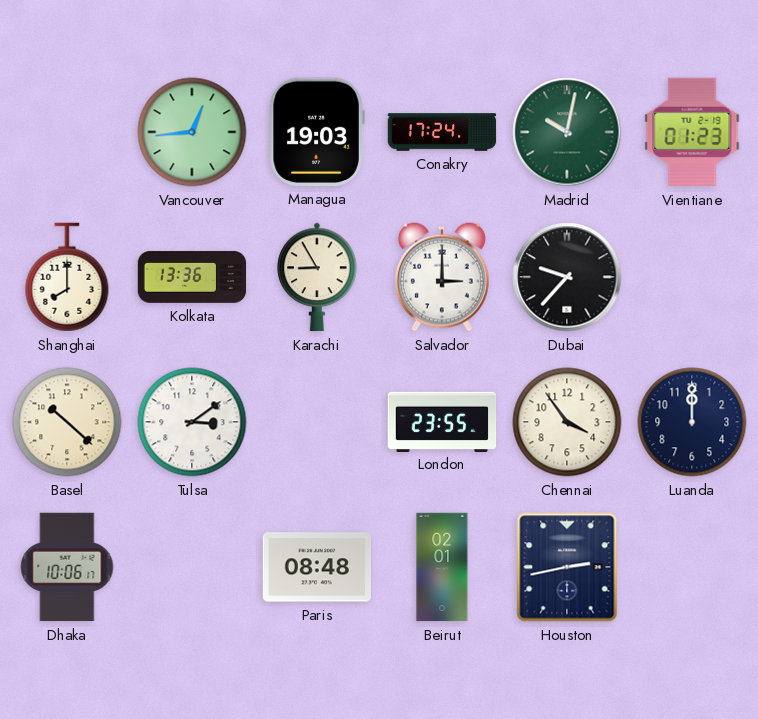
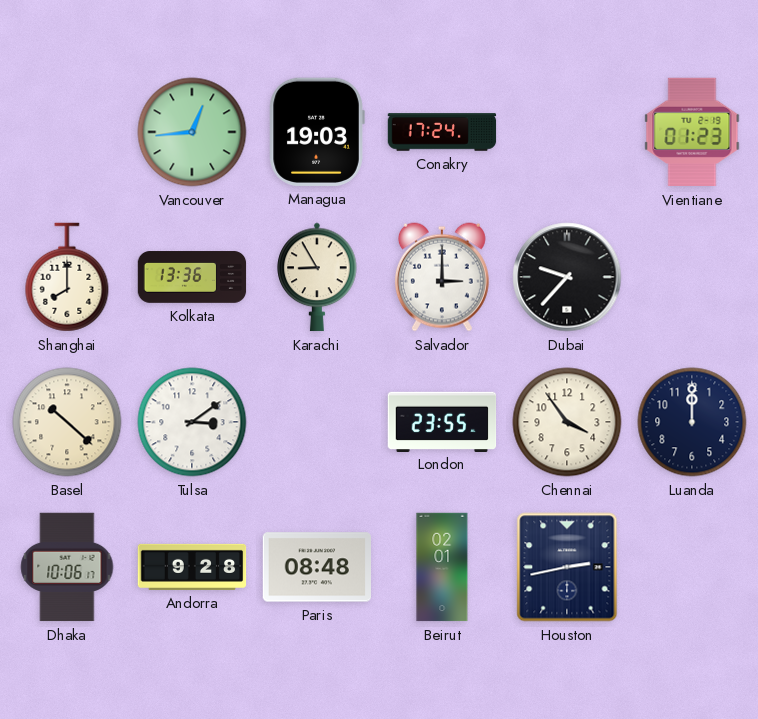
Madrid: 10:02 -> none (567, 132)
Andorra: none -> 9:28 (192, 567)
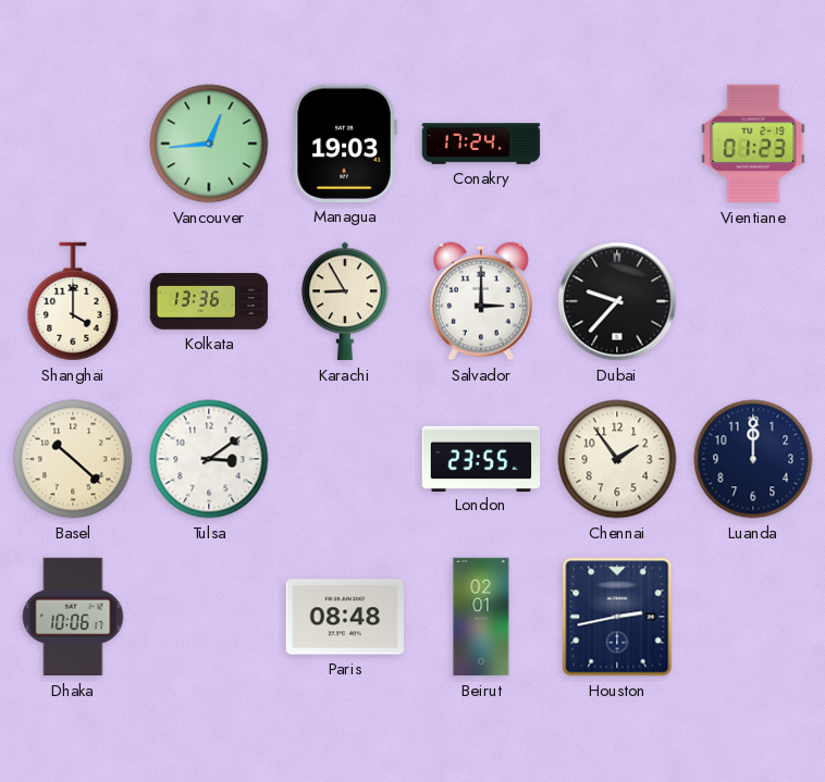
Shanghai: 8:00 -> 4:00 (73, 301)
Chennai: 3:54 -> 1:54 (617, 459)
Andorra: 9:28 -> none (192, 567)
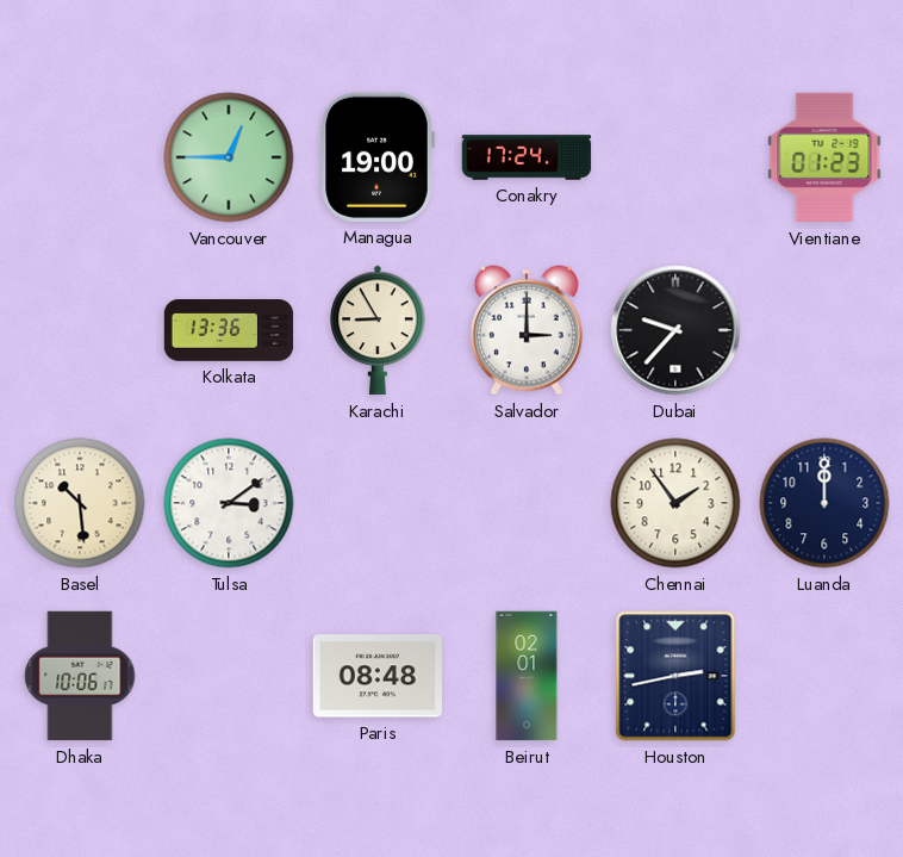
Vancouver: 12:44 -> 12:45 (229, 157)
Managua: 19:03 -> 19:00 (378, 157)
Shanghai: 4:00 -> none (73, 301)
Basel: 10:22 -> 10:29 (80, 503)
London: 23:55 -> none (481, 458)
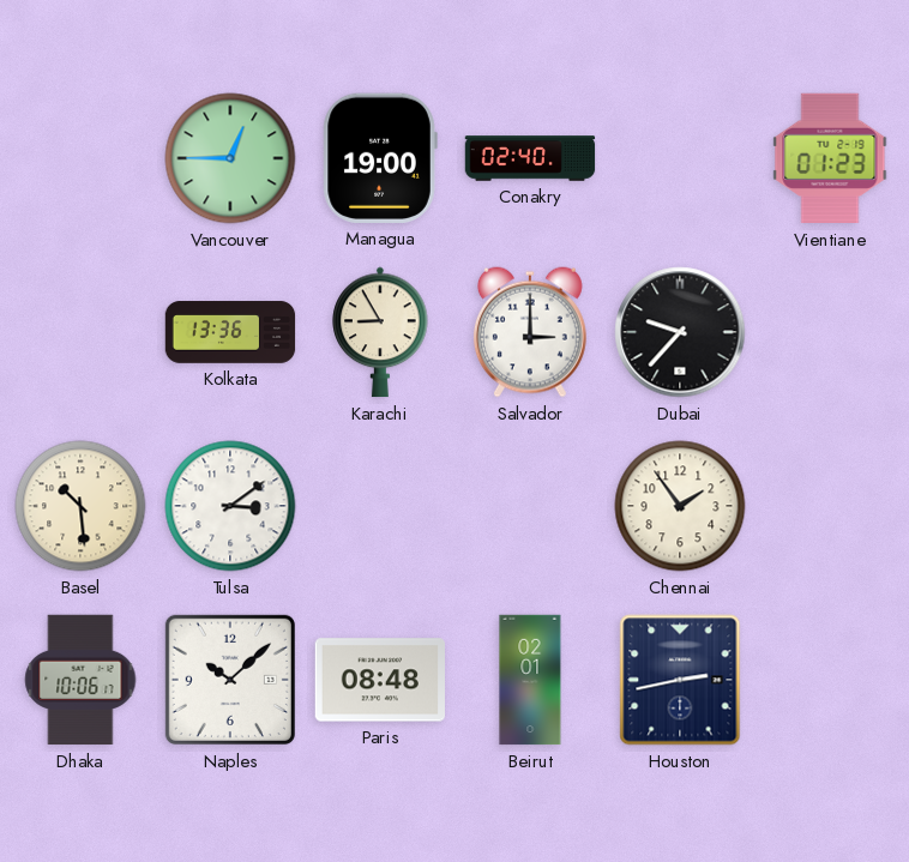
Conakry: 17:24 -> 02:40 (530, 158)
Luanda: 12:00 -> none (824, 503)
Naples: none -> 10:08 (230, 680)
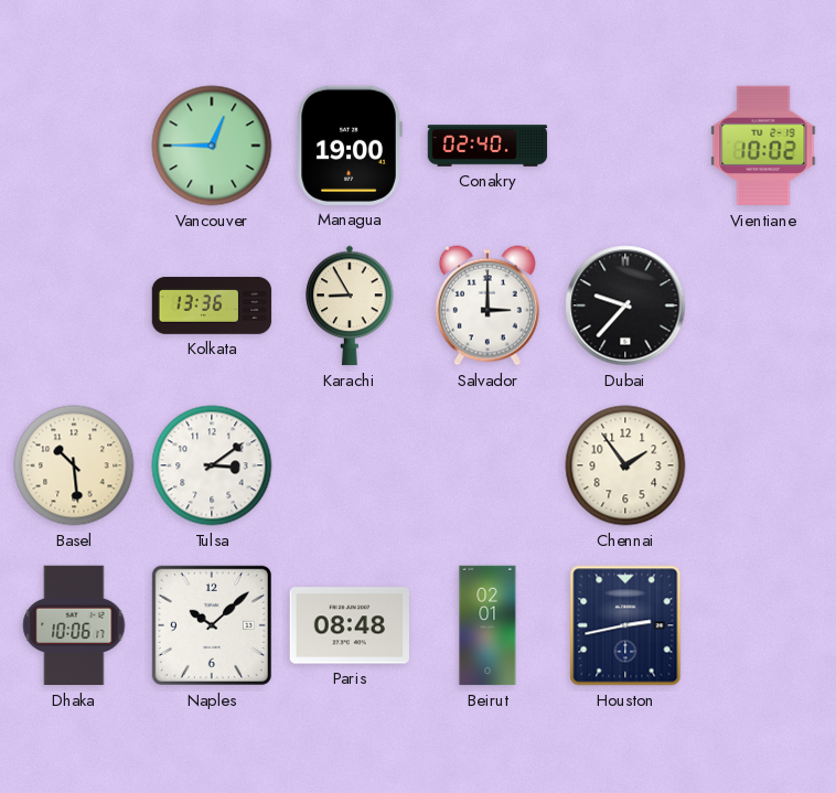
Vientiane: 01:23 -> 10:02 (763, 146)
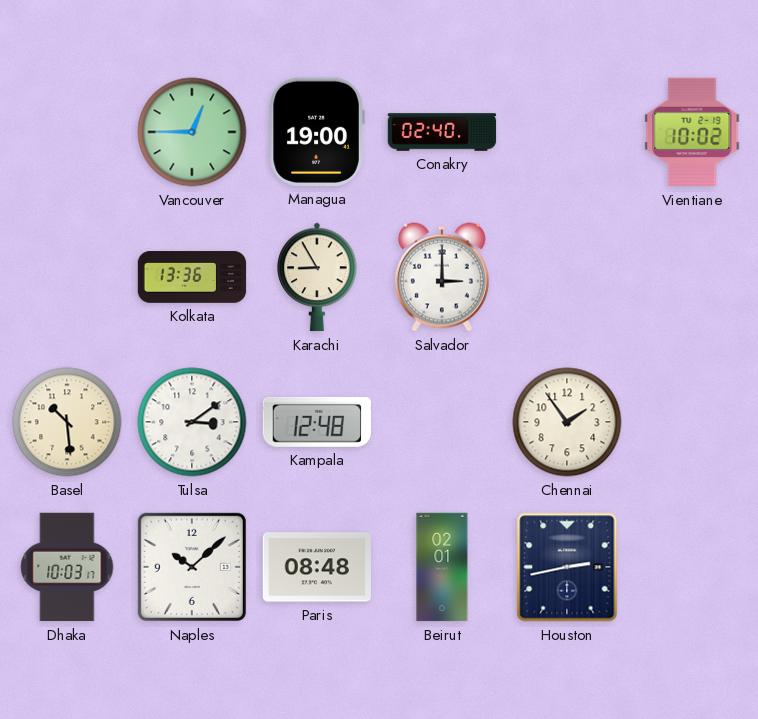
Dubai: 9:37 -> none (625, 306)
Kampala: none -> 12:48 (316, 422)
Dhaka: 10:06 -> 10:03 (67, 567)
